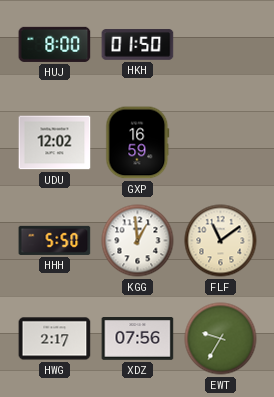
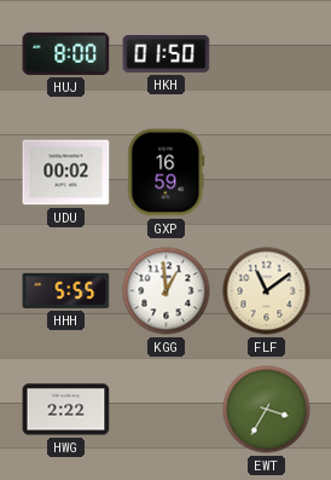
UDU: 12:02 -> 00:02 (66, 173)
HHH: 5:50 -> 5:55 (66, 290)
HWG: 2:17 -> 2:22 (66, 410)
XDZ: 07:56 -> none (138, 339)
EWT: 9:35 -> 3:35 (267, 410)
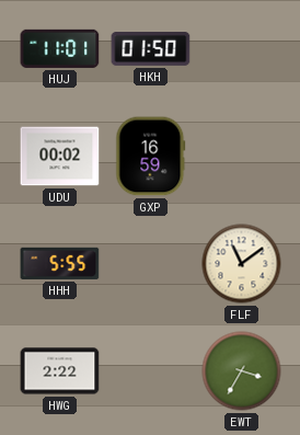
HUJ: 8:00 -> 11:01 (60, 48)
KGG: 12:59 -> none (167, 291)
